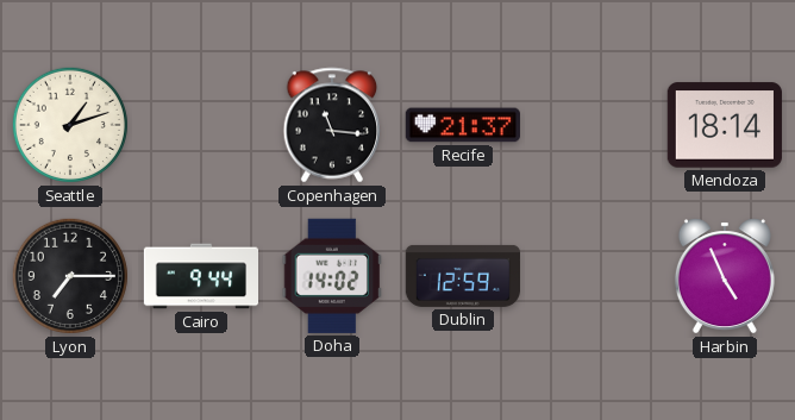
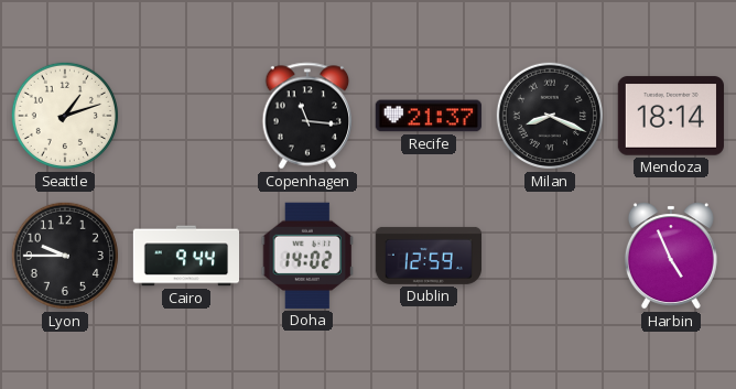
Milan: none -> 8:19 (550, 116)
Lyon: 7:15 -> 9:45 (65, 256)
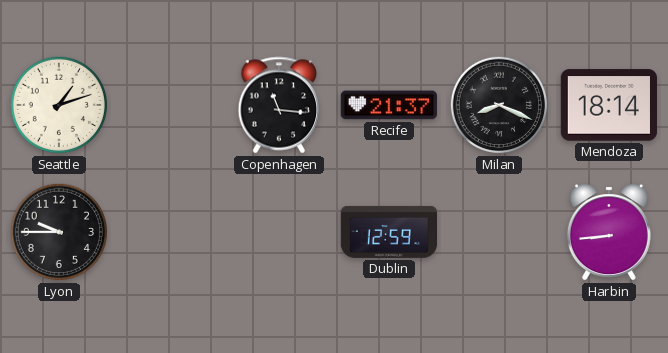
Cairo: 9:44 -> none (185, 256)
Doha: 14:02 -> none (307, 256)
Harbin: 4:56 -> 8:44 (609, 232)
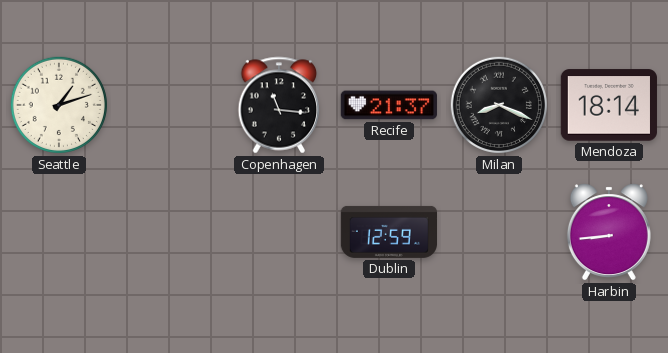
Lyon: 9:45 -> none (59, 232)
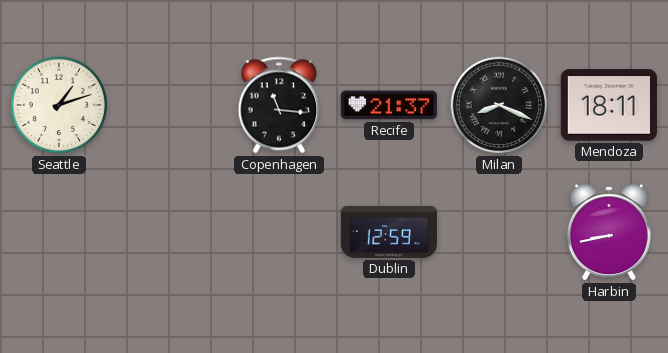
Mendoza: 18:14 -> 18:11 (609, 105)
Harbin: 8:44 -> 8:43 (609, 232)
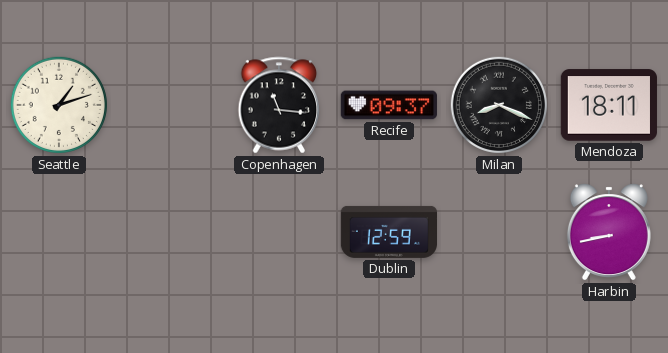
Recife: 21:37 -> 09:37 (389, 105)
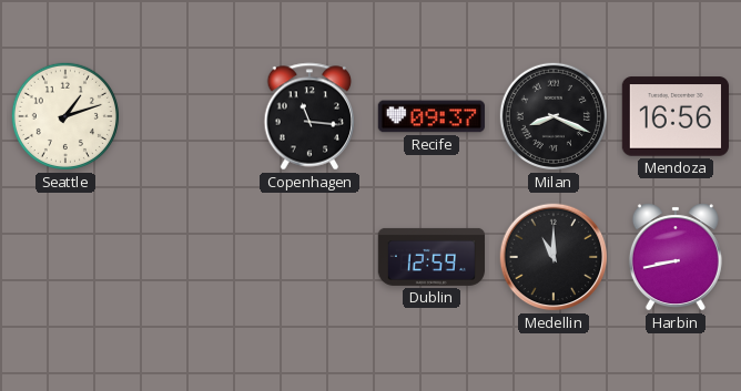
Mendoza: 18:11 -> 16:56 (676, 116)
Medellin: none -> 11:00 (554, 257)
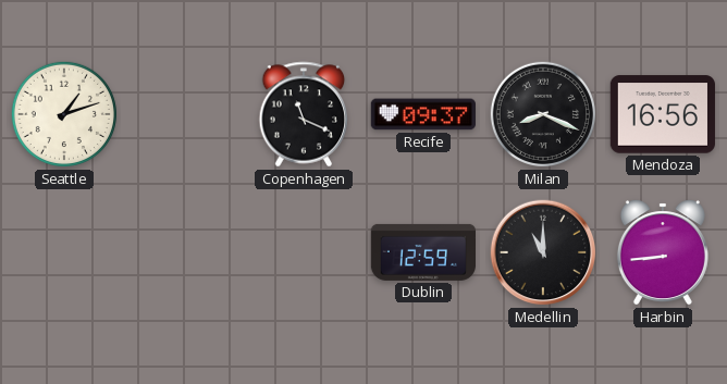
Copenhagen: 11:16 -> 11:19 (304, 114)
Harbin: 8:43 -> 8:44 (663, 252)
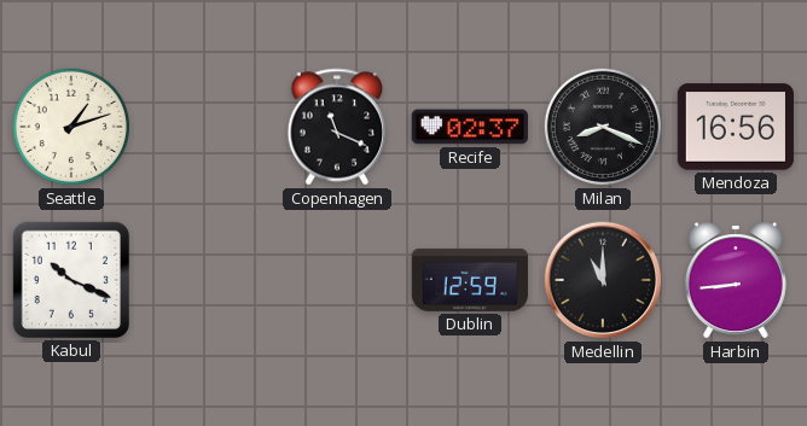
Recife: 09:37 -> 02:37 (470, 127)
Kabul: none -> 10:19 (71, 280)
